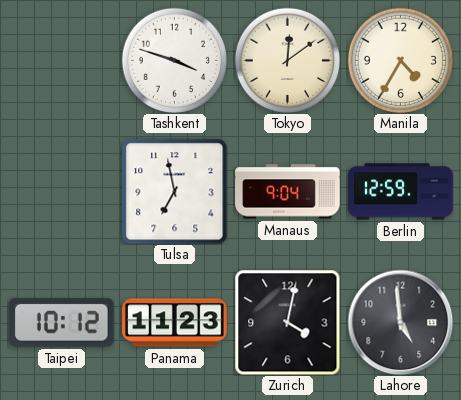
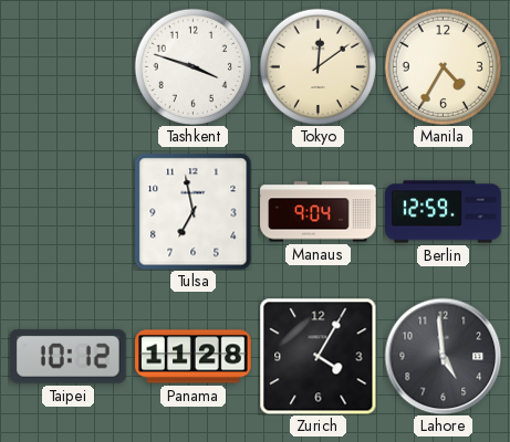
Panama: 11:23 -> 11:28 (194, 357)
Zurich: 4:02 -> 4:05 (318, 356)
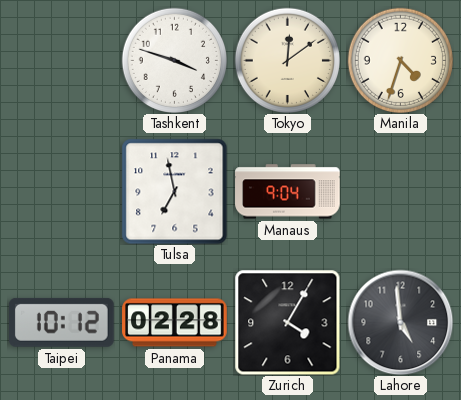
Manila: 4:35 -> 4:33 (400, 60)
Berlin: 12:59 -> none (444, 212)
Panama: 11:28 -> 02:28 (175, 323)
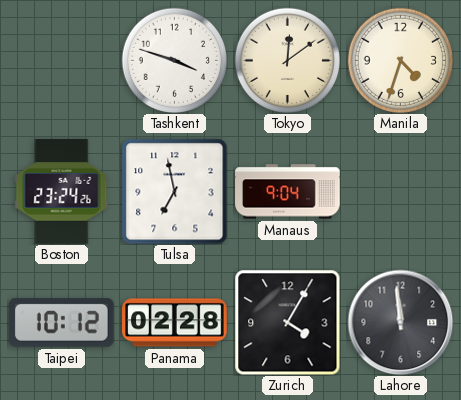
Boston: none -> 23:24 (62, 192)
Lahore: 4:59 -> 11:59 (400, 322)
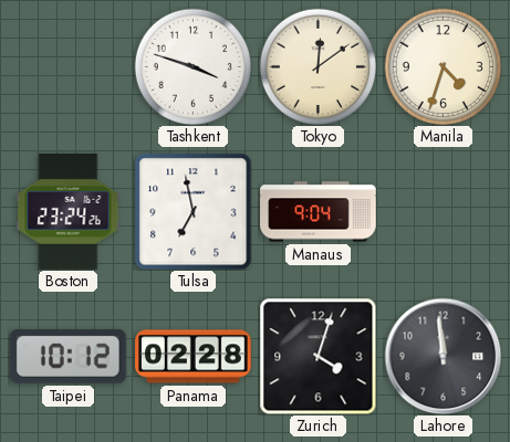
Zurich: 4:05 -> 4:03 (318, 356)
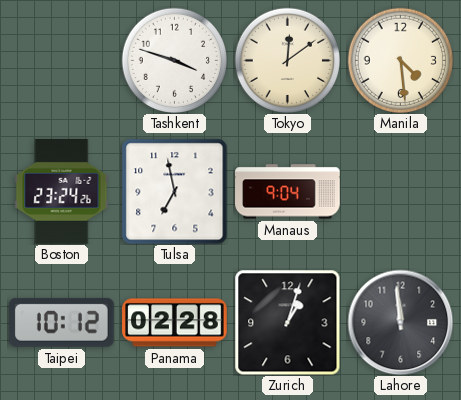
Manila: 4:33 -> 4:29 (400, 60)
Zurich: 4:03 -> 1:03 (287, 322)
